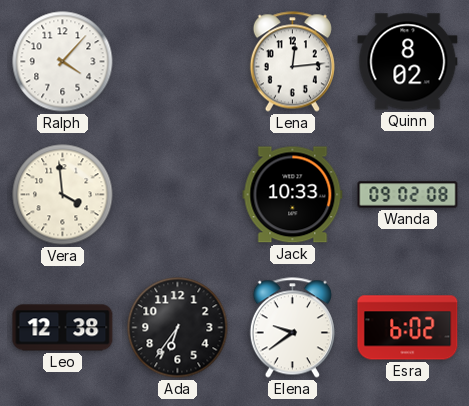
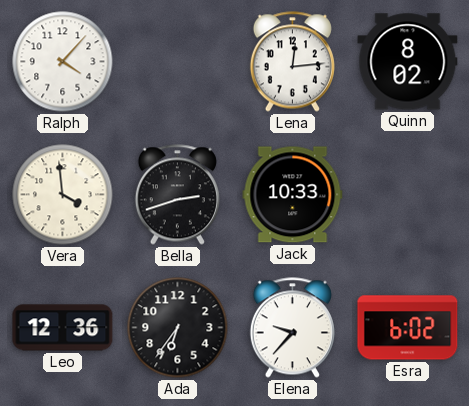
Bella: none -> 2:42 (177, 195)
Wanda: 09:02 -> none (408, 195)
Leo: 12:38 -> 12:36 (63, 328)
Elena: 9:39 -> 9:37 (292, 328)
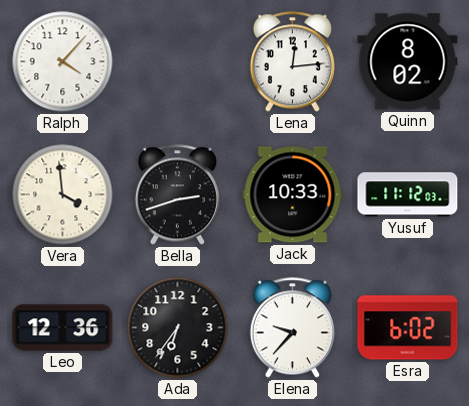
Yusuf: none -> 11:12 (408, 195)
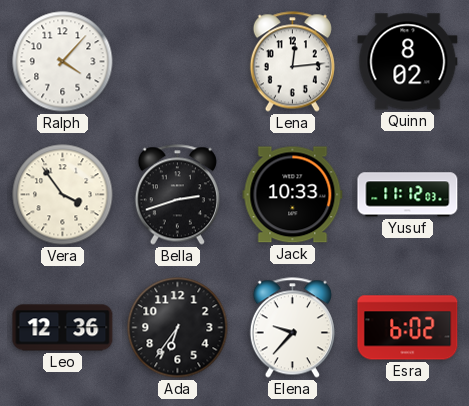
Vera: 3:59 -> 3:54 (63, 195)
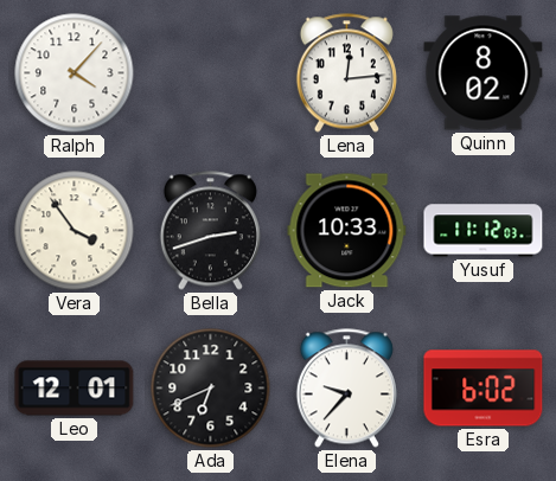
Leo: 12:36 -> 12:01 (75, 389)
Ada: 6:36 -> 6:41 (211, 389)
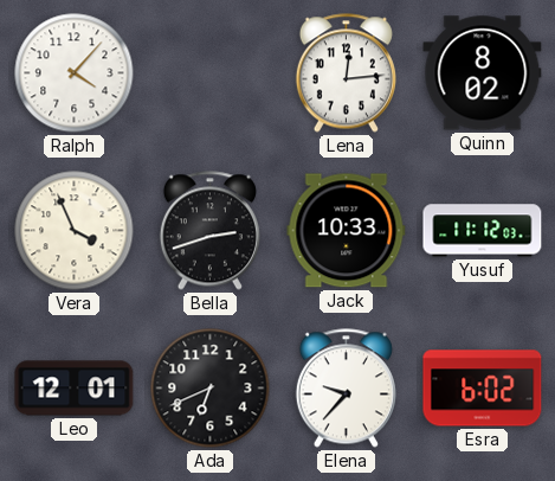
Vera: 3:54 -> 3:56 (75, 231)
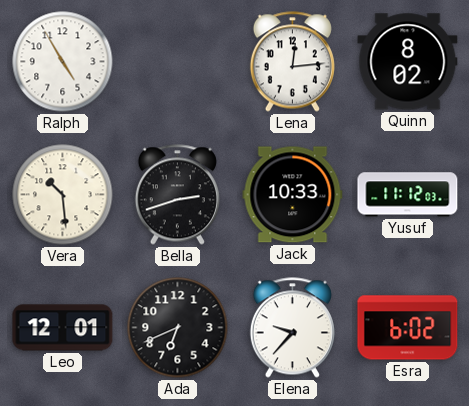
Ralph: 4:07 -> 4:55 (63, 62)
Vera: 3:56 -> 10:29 (63, 195)
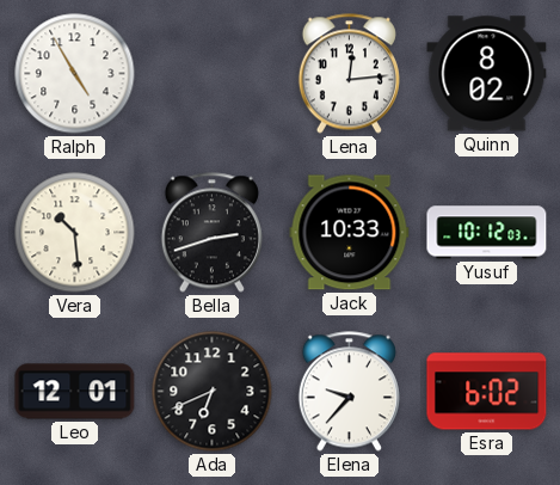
Yusuf: 11:12 -> 10:12 (487, 233)
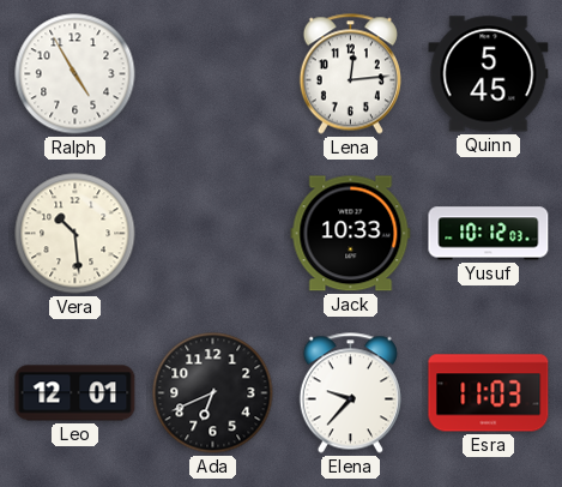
Quinn: 8:02 -> 5:45 (489, 74)
Bella: 2:42 -> none (211, 233)
Esra: 6:02 -> 11:03 (489, 393)
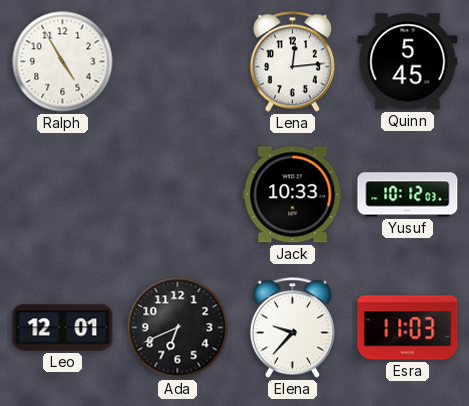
Vera: 10:29 -> none (75, 234)
